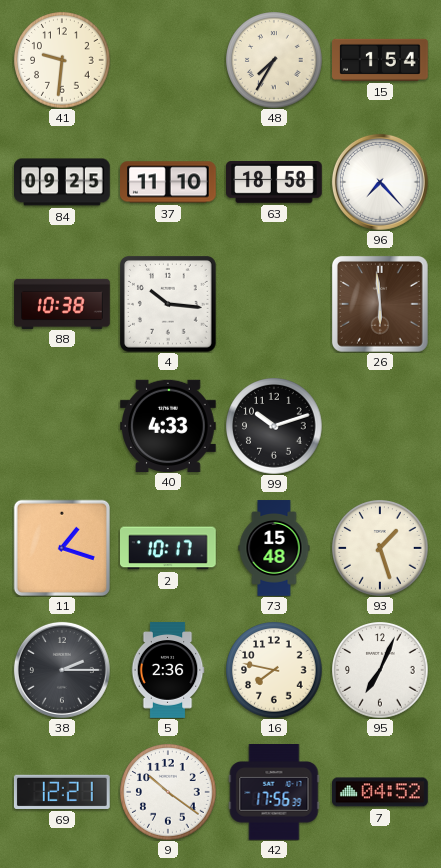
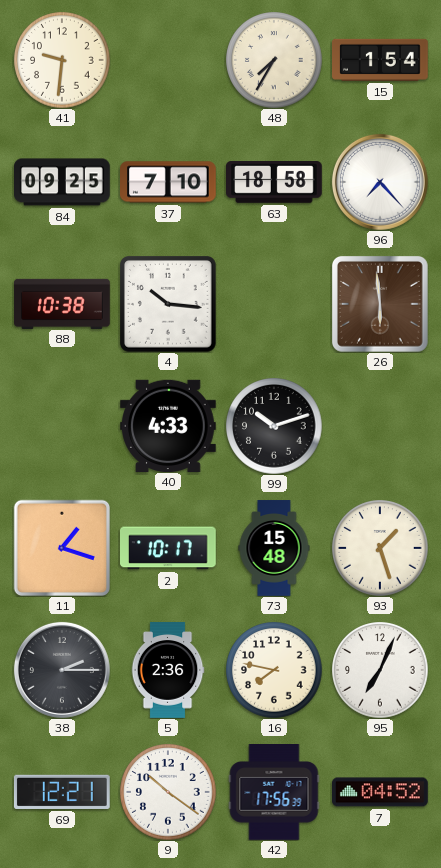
37: 11:10 -> 7:10 (169, 182)
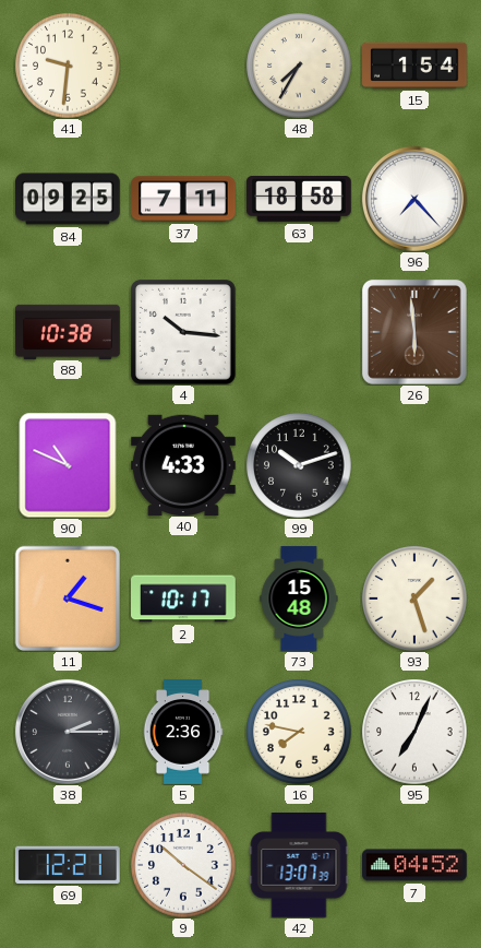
37: 7:10 -> 7:11 (184, 199)
90: none -> 10:49 (68, 465)
42: 17:56 -> 13:07 (299, 866)
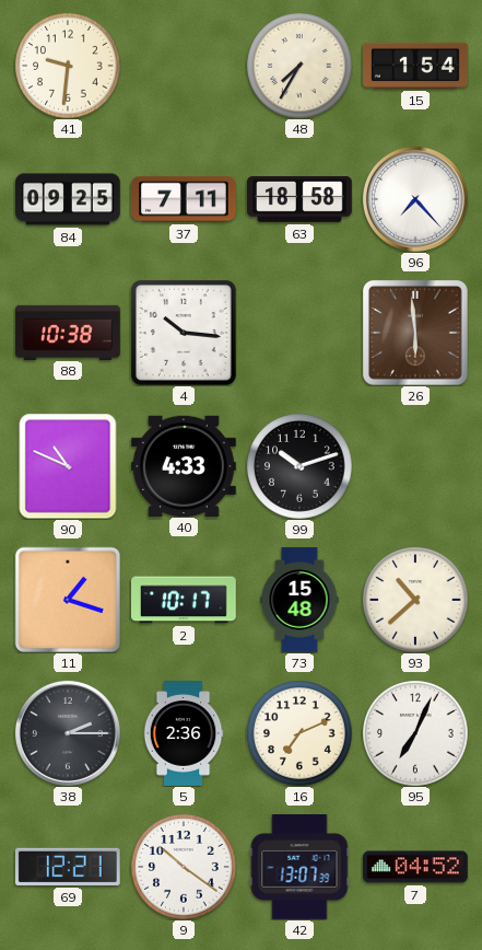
93: 1:27 -> 10:38 (415, 600)
16: 7:47 -> 7:11 (299, 733)
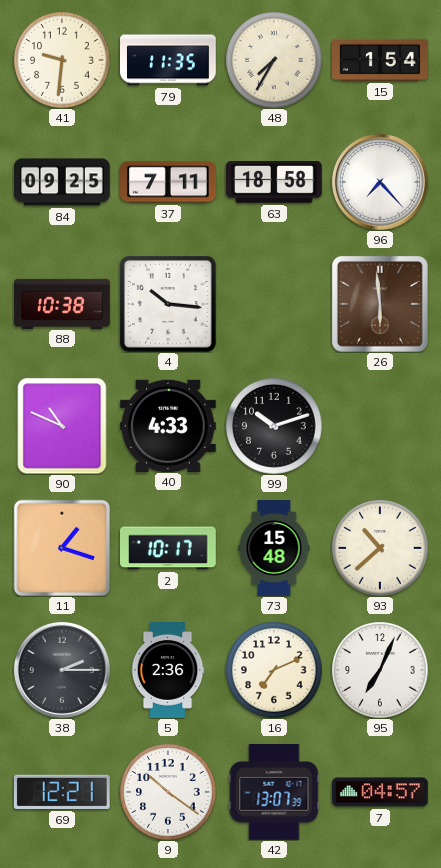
79: none -> 11:35 (168, 60)
7: 04:52 -> 04:57 (381, 792)
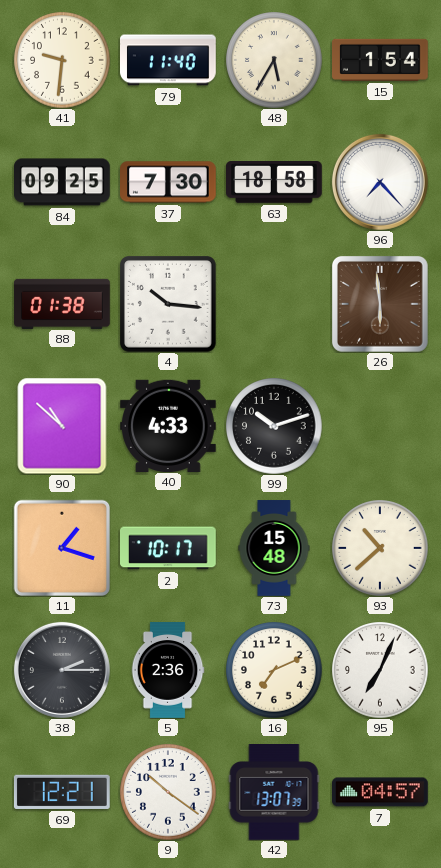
79: 11:35 -> 11:40 (168, 60)
48: 7:35 -> 5:35 (274, 60)
37: 7:11 -> 7:30 (169, 182)
88: 10:38 -> 01:38 (62, 303)
90: 10:49 -> 10:52 (62, 426)
